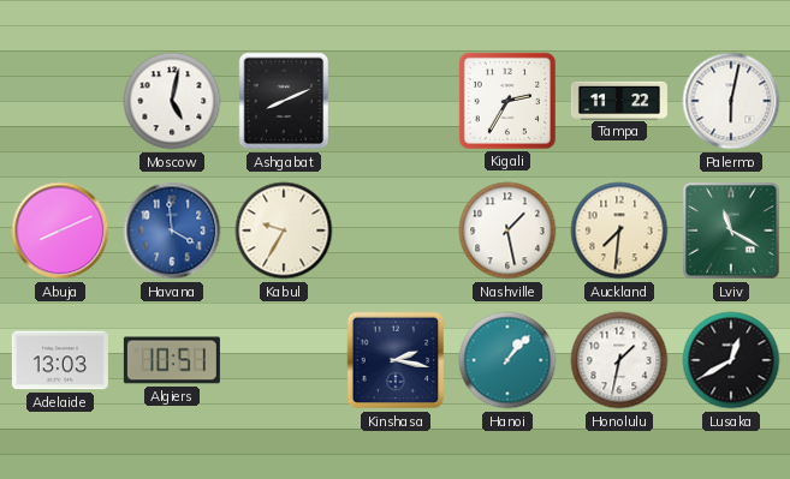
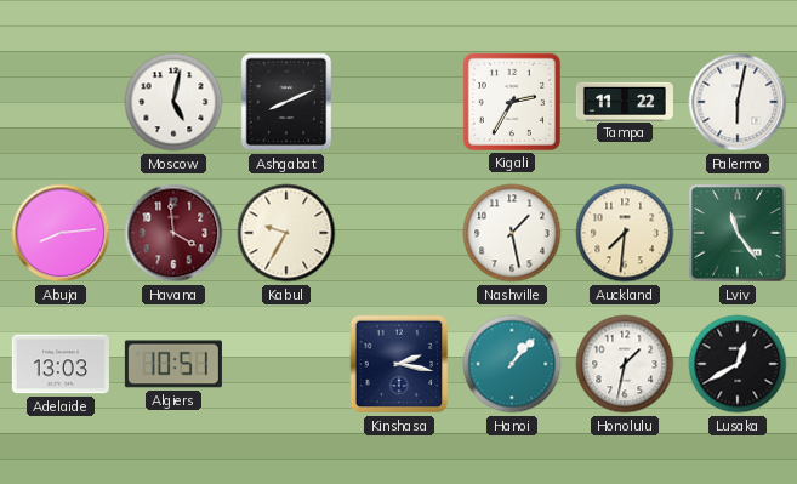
Abuja: 8:11 -> 8:14 (61, 233)
Havana dial: blue -> burgundy (173, 233)
Lviv: 11:20 -> 11:24 (738, 233)
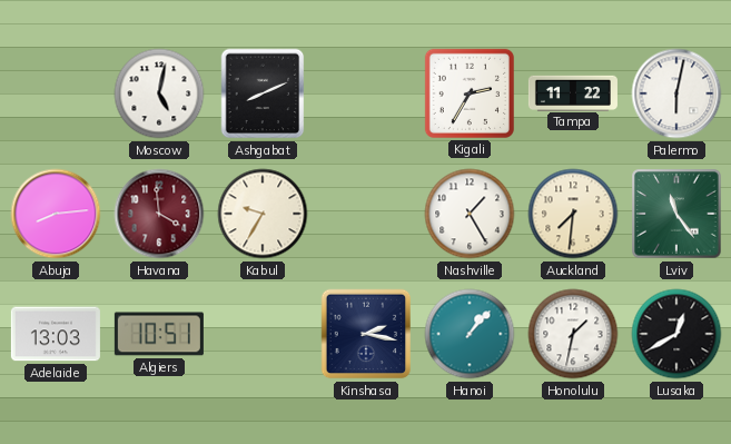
Nashville: 1:28 -> 1:25 (470, 214)
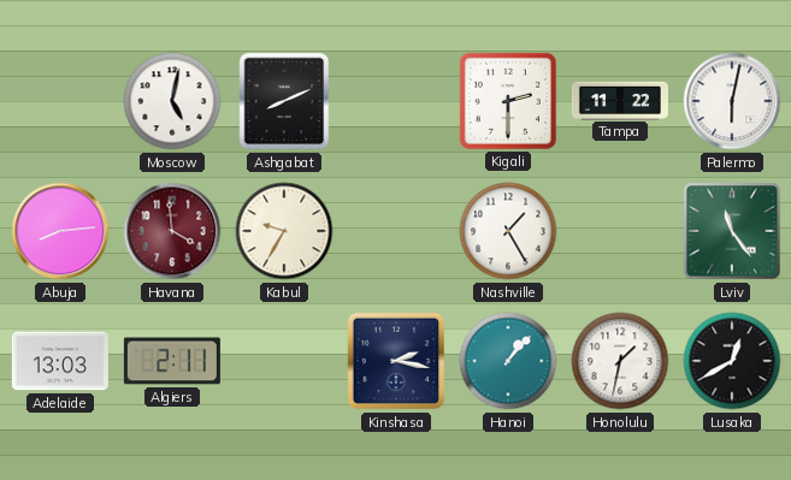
Kigali: 2:35 -> 2:30 (508, 101)
Auckland: 7:31 -> none (573, 214)
Algiers: 10:51 -> 2:11 (172, 361)
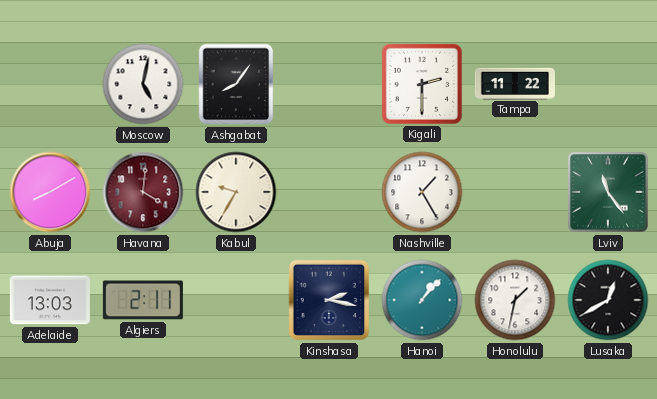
Ashgabat: 8:11 -> 8:06 (236, 84)
Palermo: 6:02 -> none (732, 101)
Abuja: 8:14 -> 8:10 (50, 192)
Havana: 3:59 -> 4:01 (143, 192)
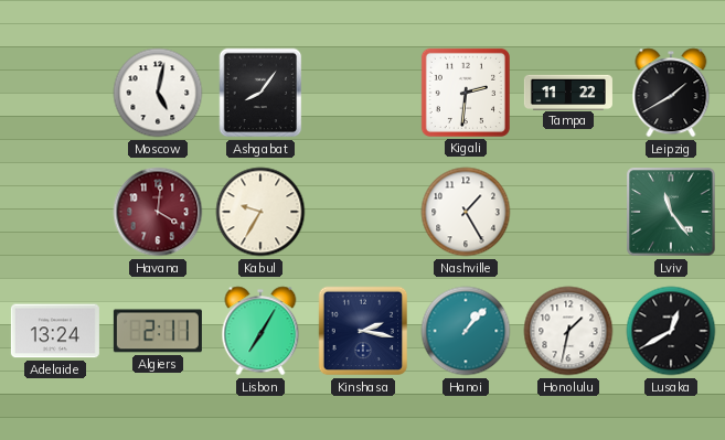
Kigali: 2:30 -> 2:31 (466, 93)
Leipzig: none -> 1:40 (671, 93)
Abuja: 8:10 -> none (50, 192)
Adelaide: 13:03 -> 13:24 (55, 331)
Lisbon: none -> 7:05 (260, 331)
